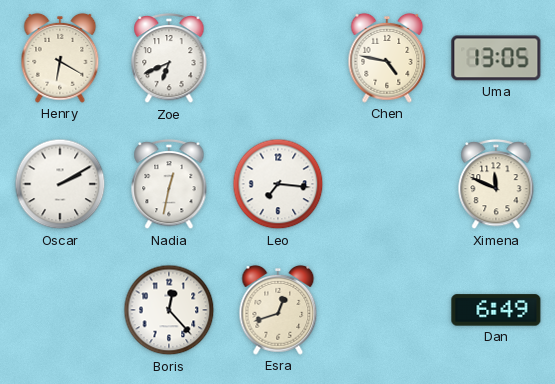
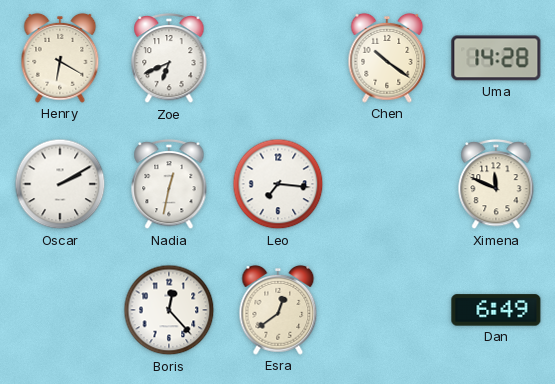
Chen: 4:47 -> 10:21 (387, 58)
Uma: 13:05 -> 14:28 (496, 58)
Esra: 12:42 -> 12:39 (278, 310)
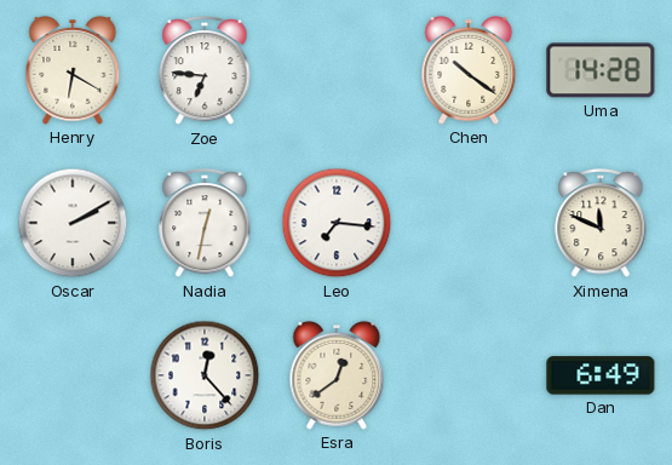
Zoe: 6:41 -> 6:46 (205, 71)
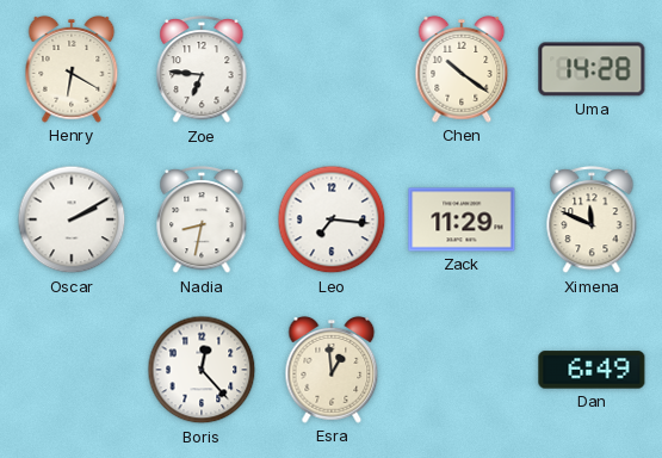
Nadia: 12:32 -> 8:32 (202, 221)
Zack: none -> 11:29 (462, 219)
Esra: 12:39 -> 12:59 (332, 370)
